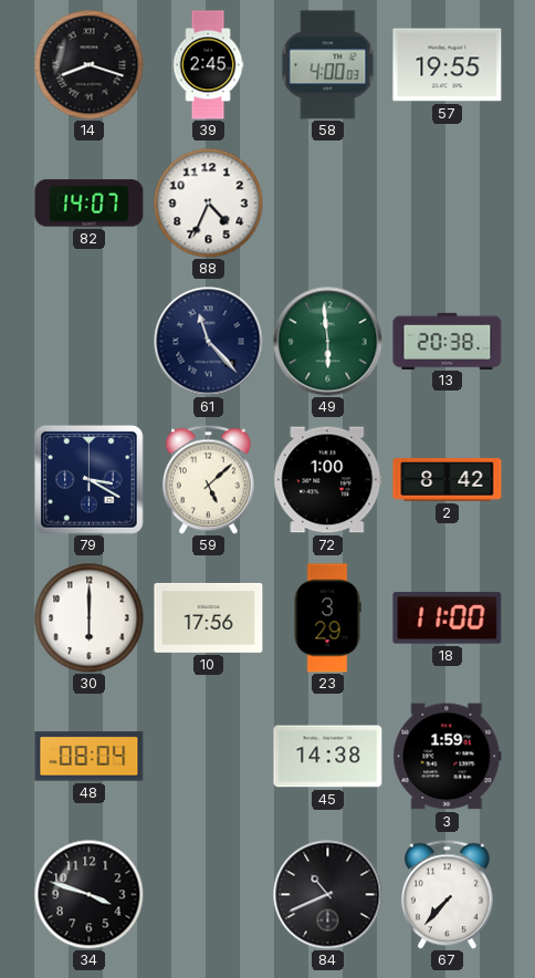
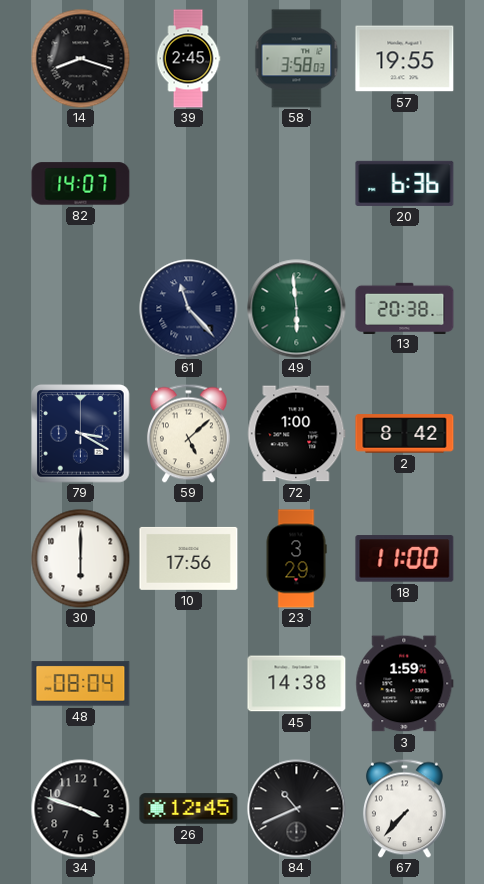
58: 4:00 -> 3:58 (297, 59)
88: 4:34 -> none (209, 204)
20: none -> 6:36 (405, 183)
26: none -> 12:45 (189, 809)
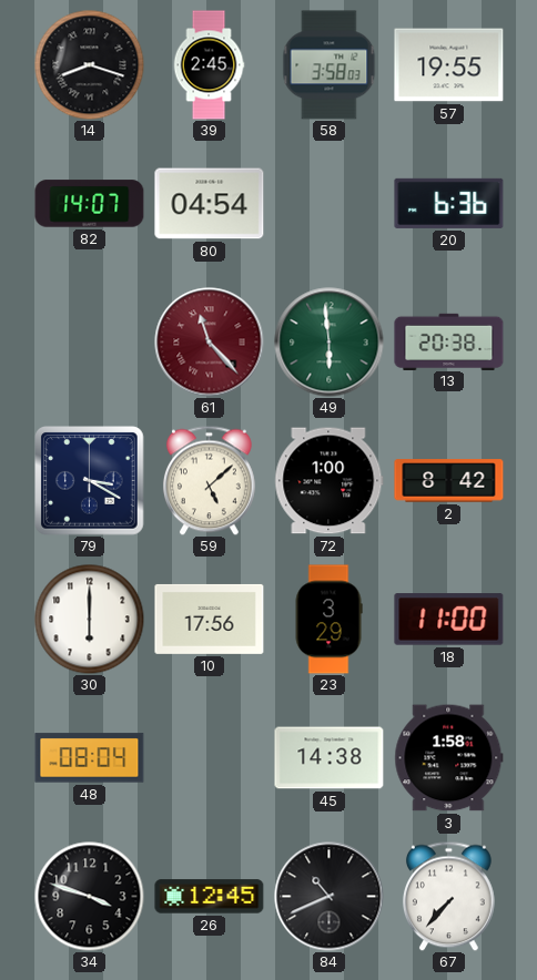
80: none -> 04:54 (210, 204)
61 dial: navy -> burgundy (210, 343)
3: 1:59 -> 1:58 (449, 758)
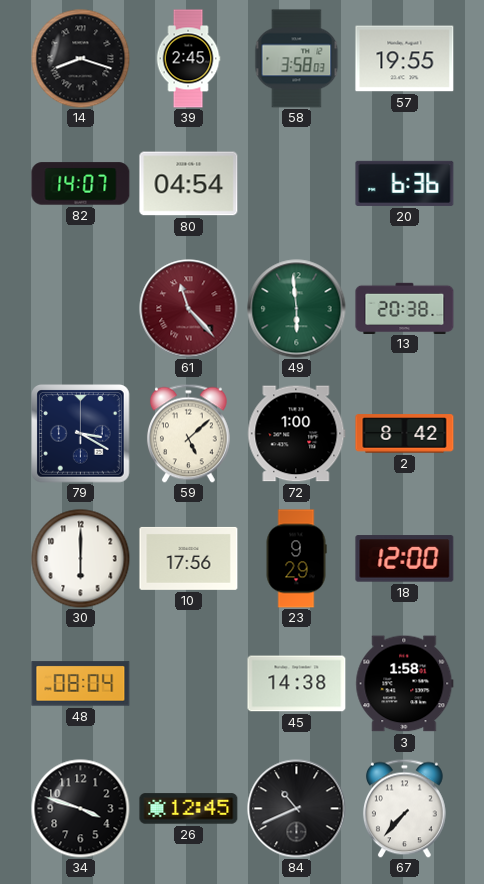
23: 3:29 -> 9:29 (296, 559)
18: 11:00 -> 12:00 (405, 559)
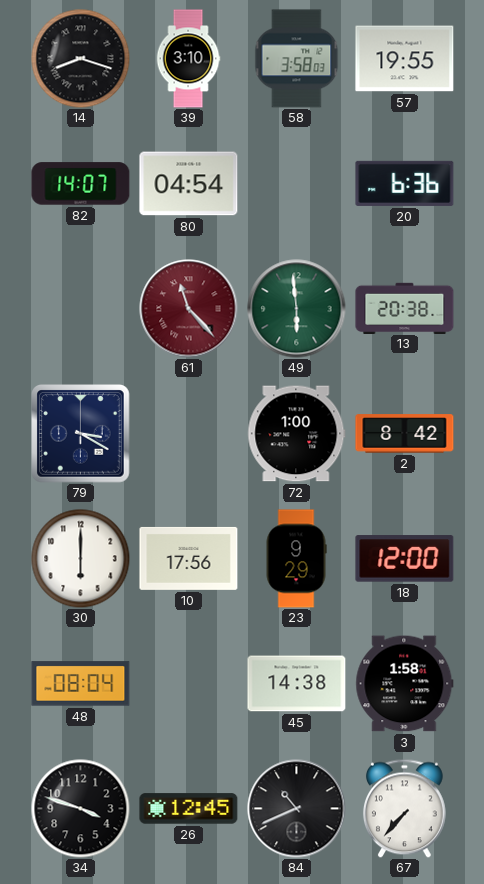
39: 2:45 -> 3:10 (188, 59)
59: 5:08 -> none (188, 433)
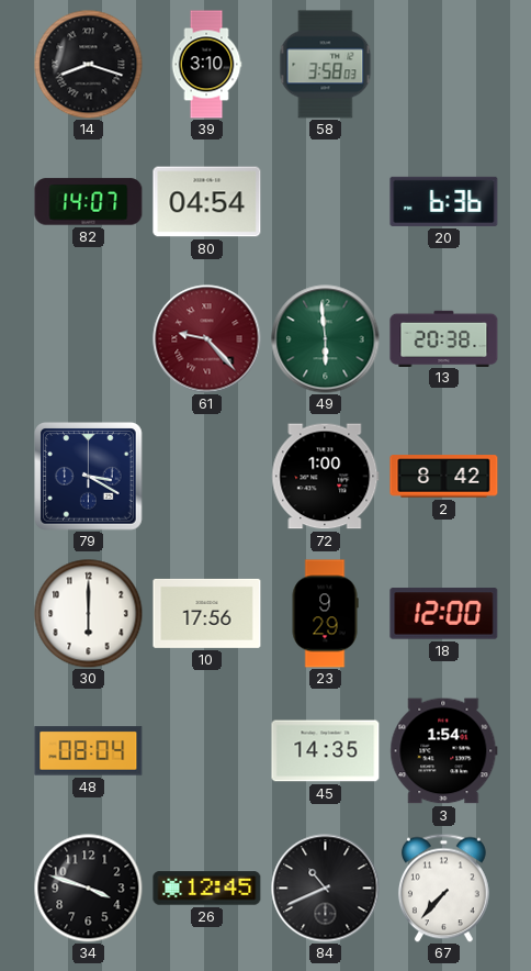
57: 19:55 -> none (405, 59)
61: 11:23 -> 9:23 (207, 339)
45: 14:38 -> 14:35 (326, 751)
3: 1:58 -> 1:54 (444, 751)
